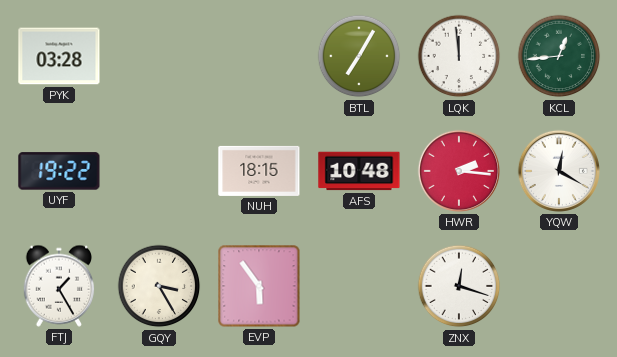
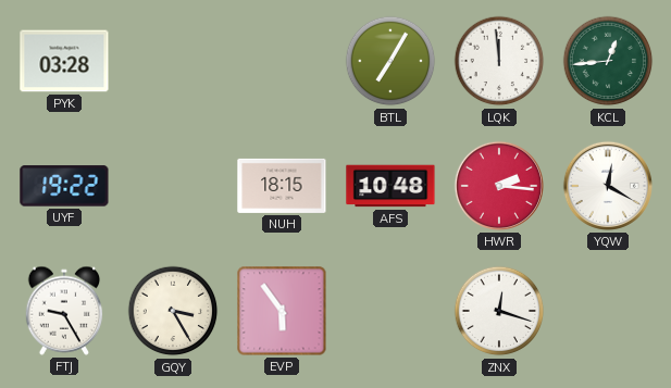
FTJ: 1:25 -> 9:25 (64, 311)
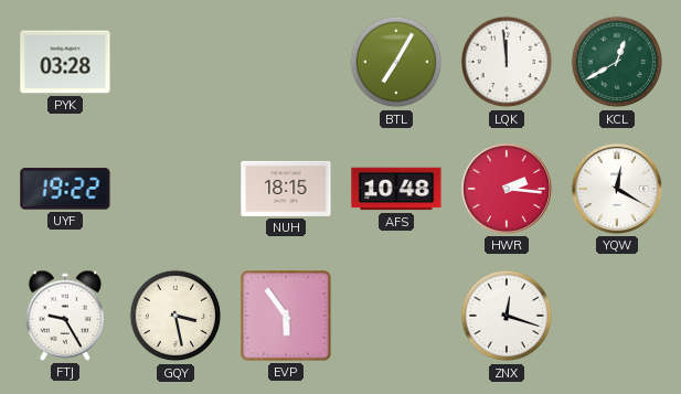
KCL: 12:44 -> 12:40 (617, 62)
GQY: 3:25 -> 3:28 (175, 316)
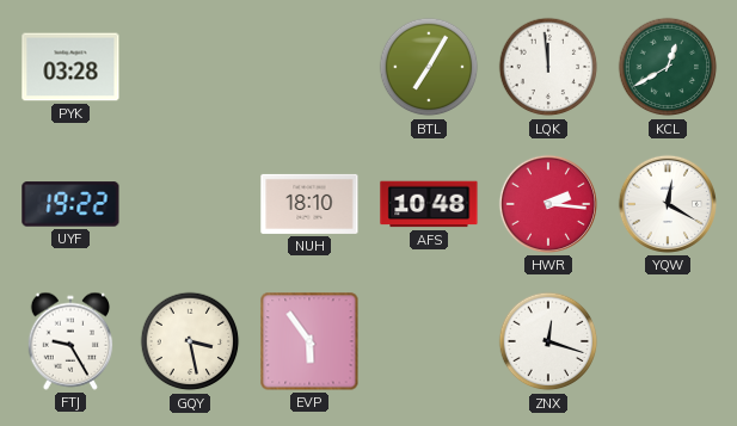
NUH: 18:15 -> 18:10 (309, 204)
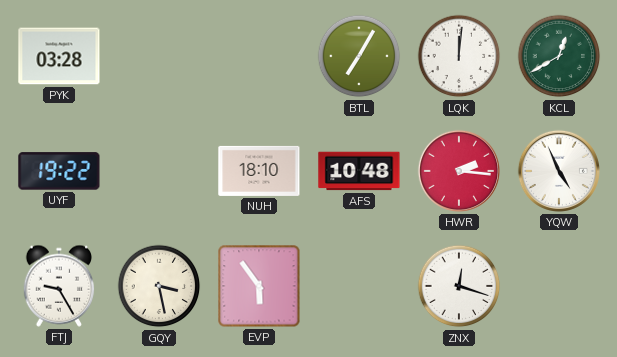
LQK: 11:59 -> 12:01 (459, 56)
YQW: 12:20 -> 4:56 (559, 171)
